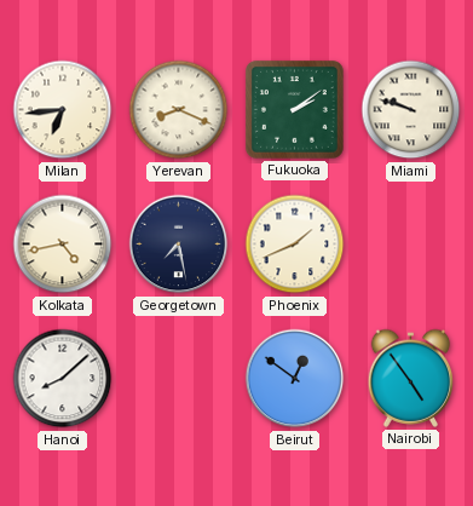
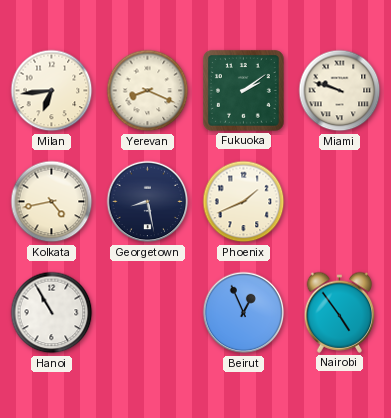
Georgetown: 7:28 -> 8:28 (148, 202)
Hanoi: 8:08 -> 10:55 (52, 313)
Beirut: 12:51 -> 12:56 (244, 313)
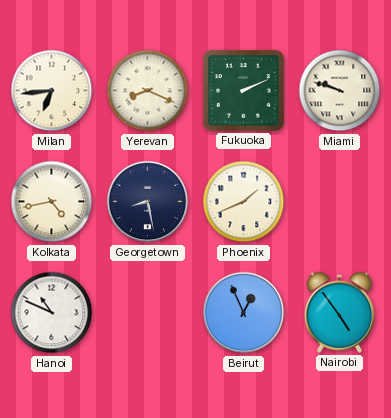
Fukuoka: 2:09 -> 2:11 (243, 90)
Hanoi: 10:55 -> 10:49 (52, 313)
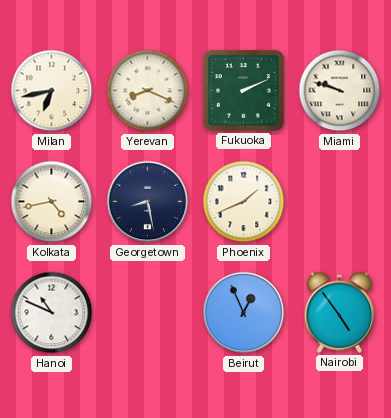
Milan: 6:44 -> 6:43 (52, 91)
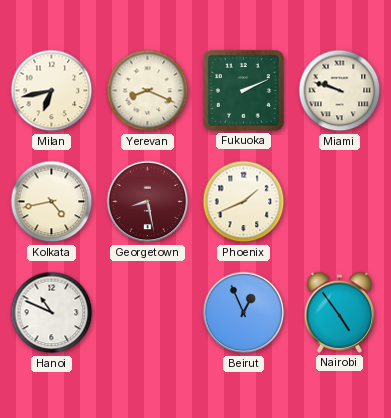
Georgetown dial: navy -> burgundy (148, 202)
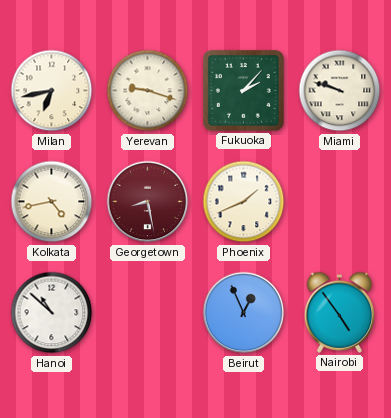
Yerevan: 8:19 -> 9:18 (148, 91)
Fukuoka: 2:11 -> 2:07 (243, 90)
Hanoi: 10:49 -> 10:52 (52, 313)
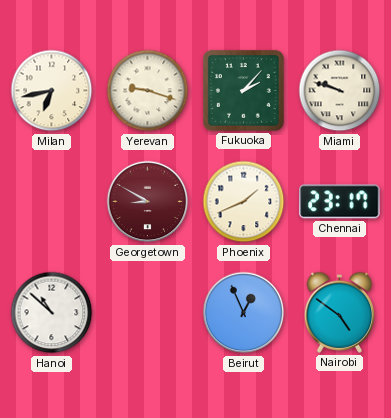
Kolkata: 4:43 -> none (52, 202)
Georgetown: 8:28 -> 8:50 (148, 202)
Chennai: none -> 23:17 (340, 202)
Nairobi: 4:54 -> 4:51 (340, 312)
